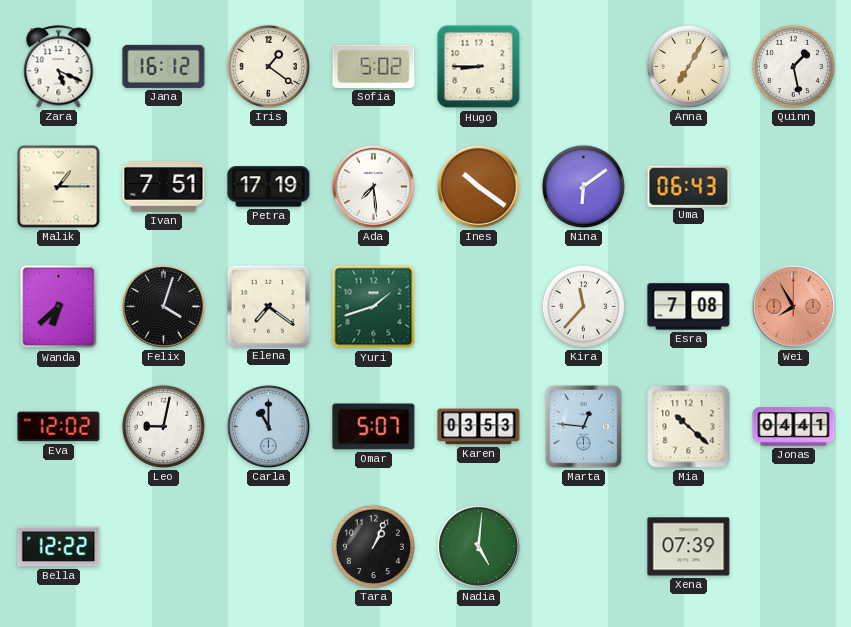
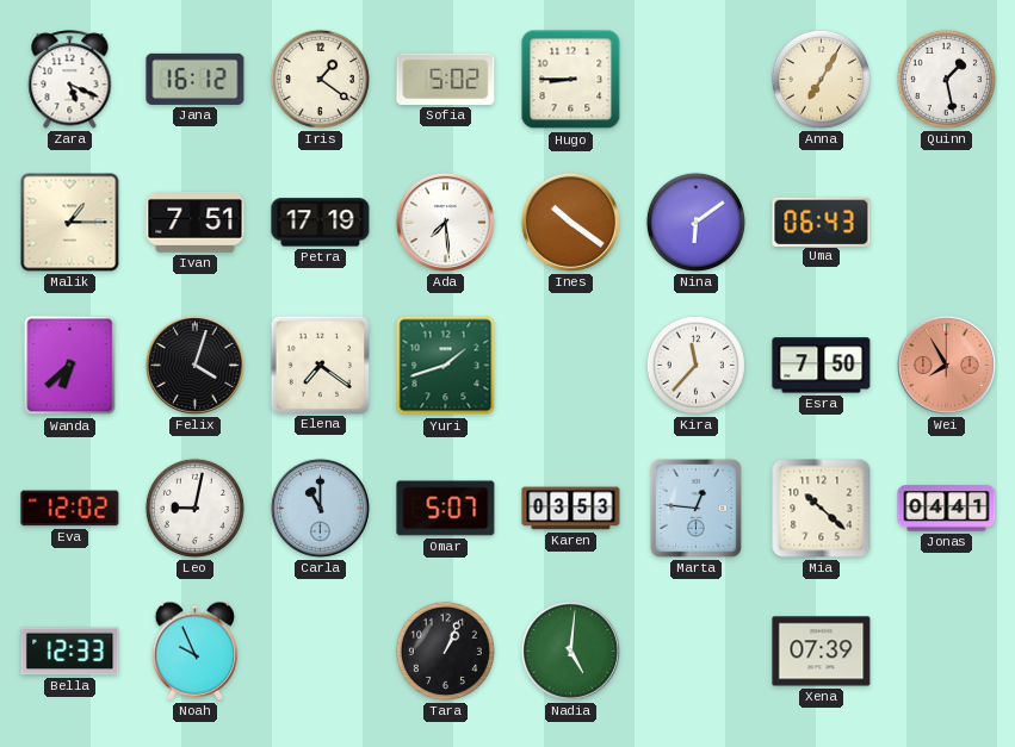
Esra: 7:08 -> 7:50 (822, 366)
Bella: 12:22 -> 12:33 (70, 652)
Noah: none -> 9:56 (194, 650)
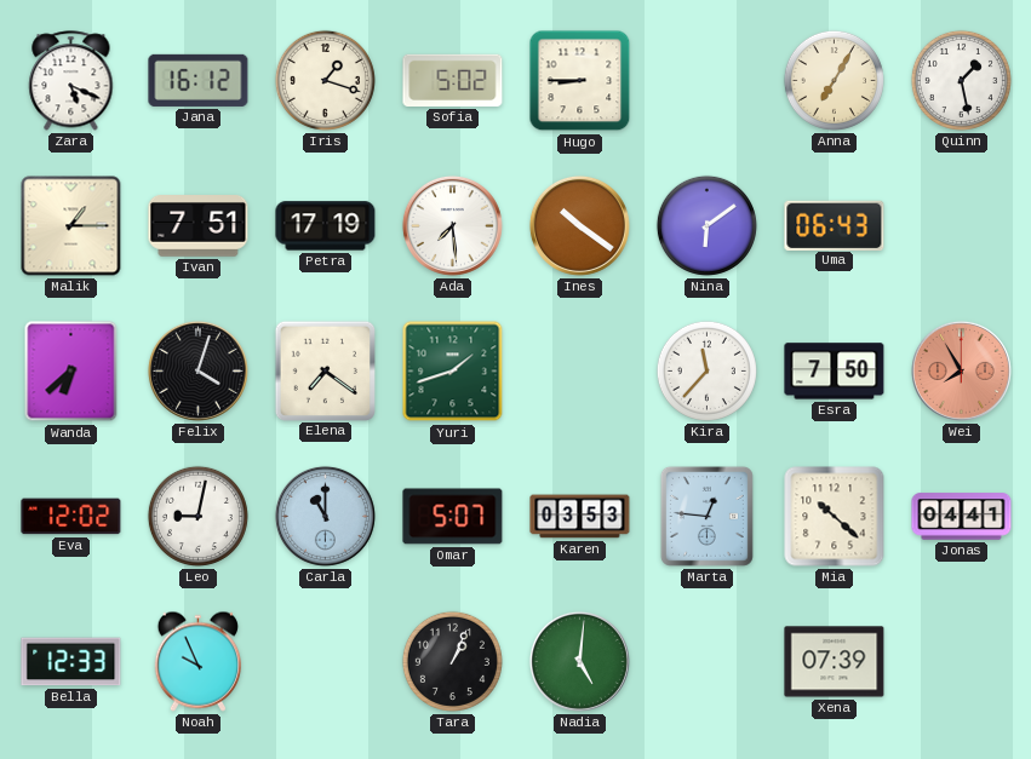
Iris: 1:21 -> 1:18 (325, 80)
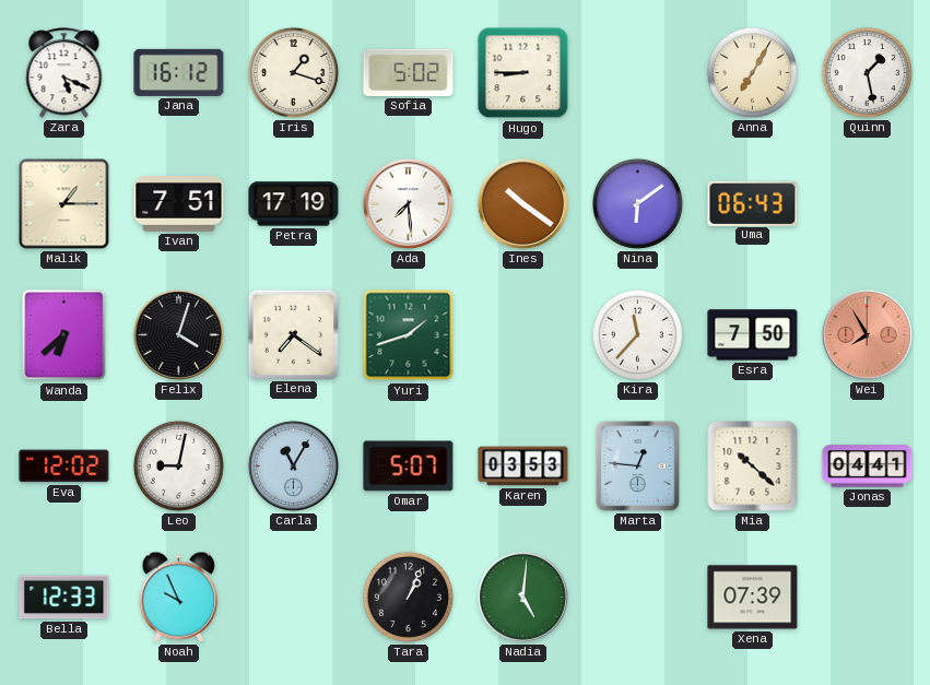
Carla: 11:00 -> 11:05 (293, 465)
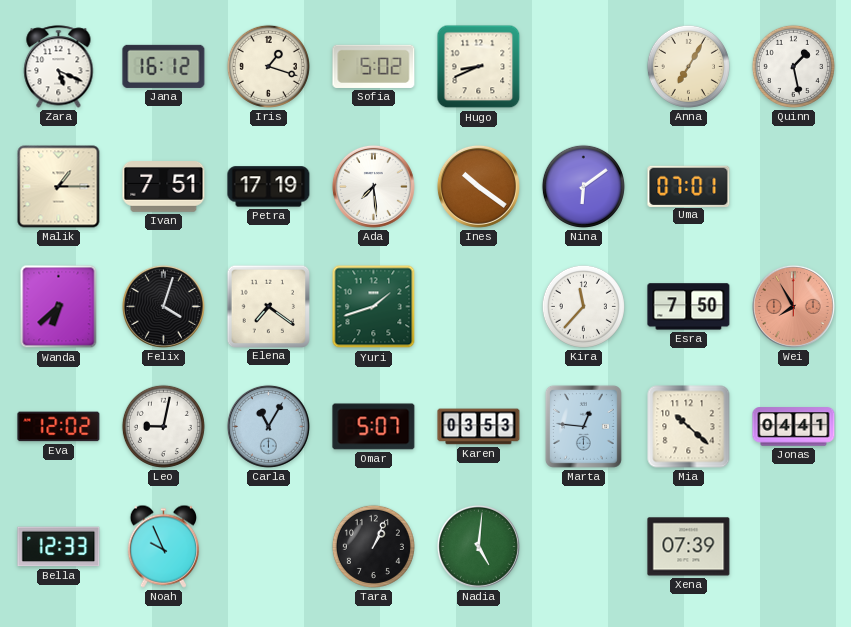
Hugo: 8:45 -> 8:41 (479, 67)
Uma: 06:43 -> 07:01 (689, 186)
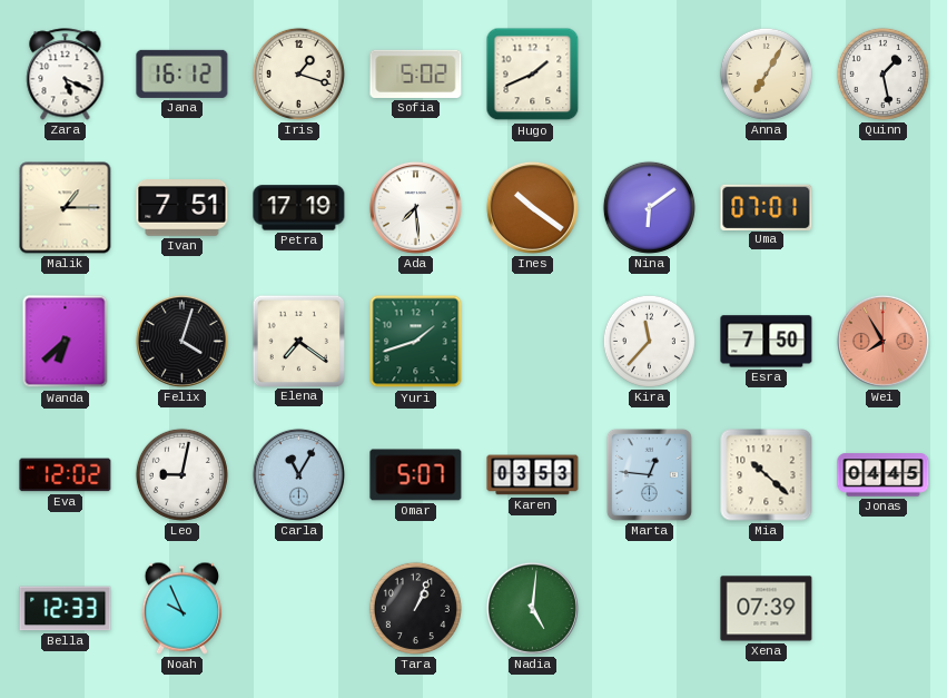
Hugo: 8:41 -> 1:41 (533, 75)
Jonas: 04:41 -> 04:45 (884, 475)
